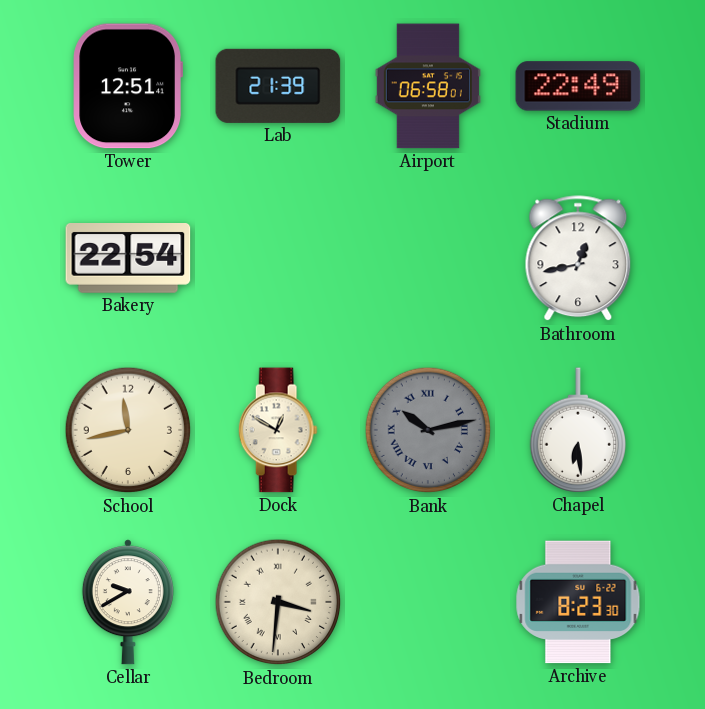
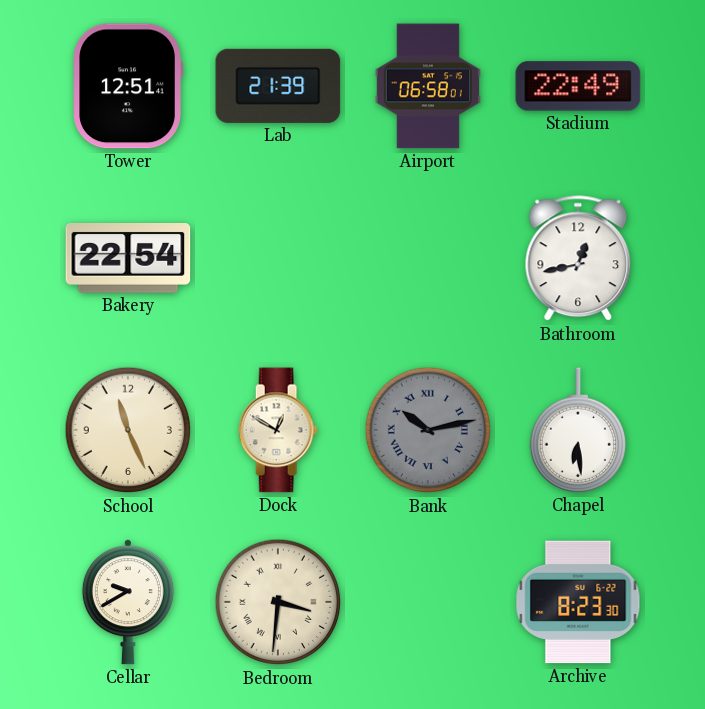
School: 11:43 -> 11:26 (128, 430)
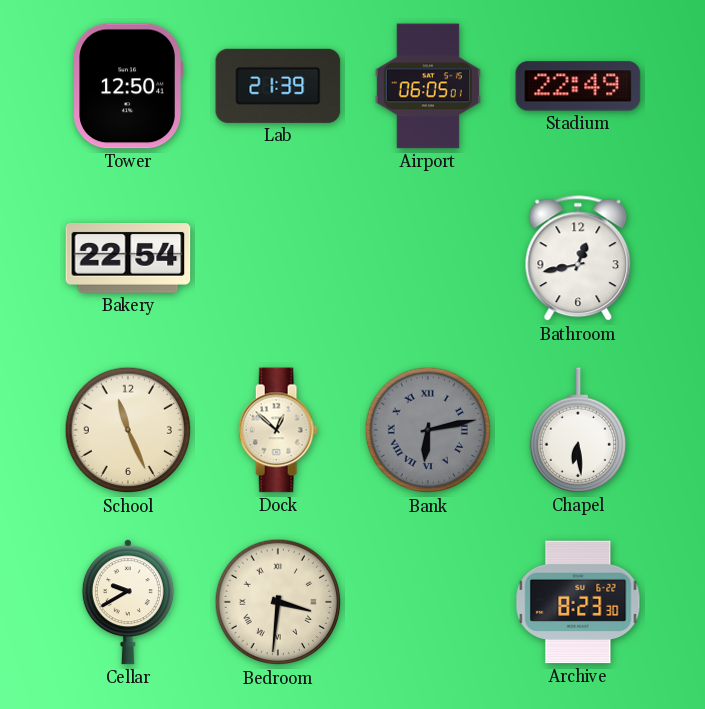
Tower: 12:51 -> 12:50 (127, 86)
Airport: 06:58 -> 06:05 (428, 86)
Dock: 12:50 -> 12:52 (278, 430)
Bank: 10:13 -> 6:13 (428, 430)
